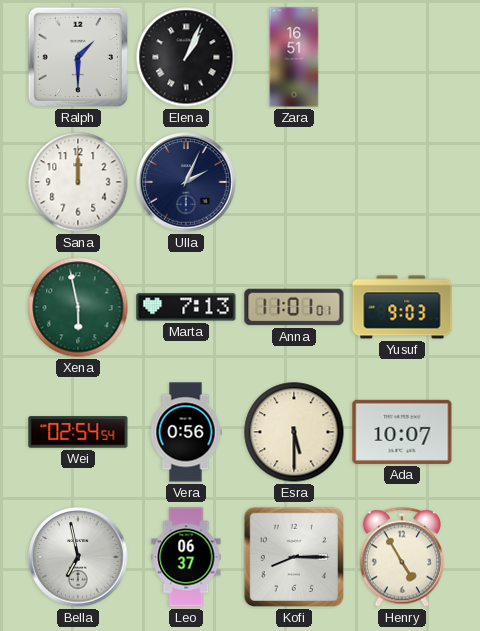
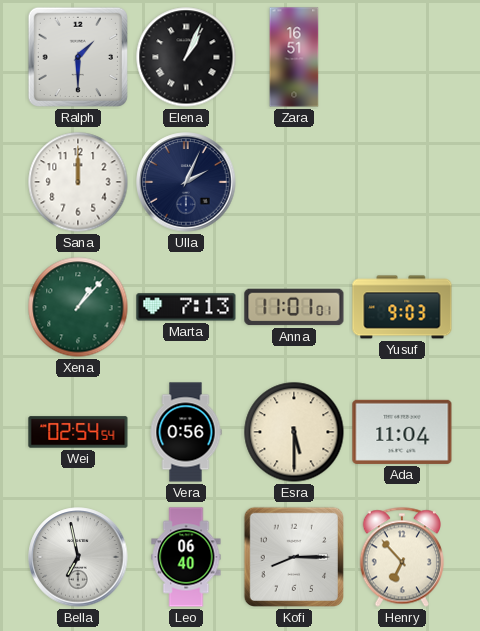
Xena: 5:58 -> 1:07 (78, 307)
Ada: 10:07 -> 11:04 (402, 432)
Leo: 06:37 -> 06:40 (186, 557)
Henry: 4:55 -> 6:53 (402, 557)
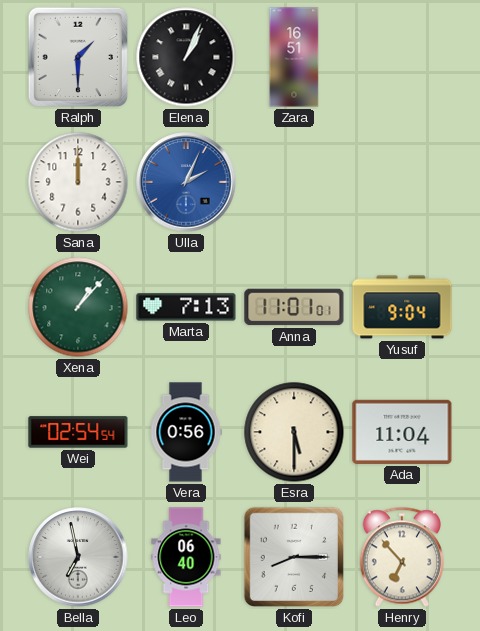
Ulla dial: navy -> blue (186, 182)
Yusuf: 9:03 -> 9:04 (402, 307)
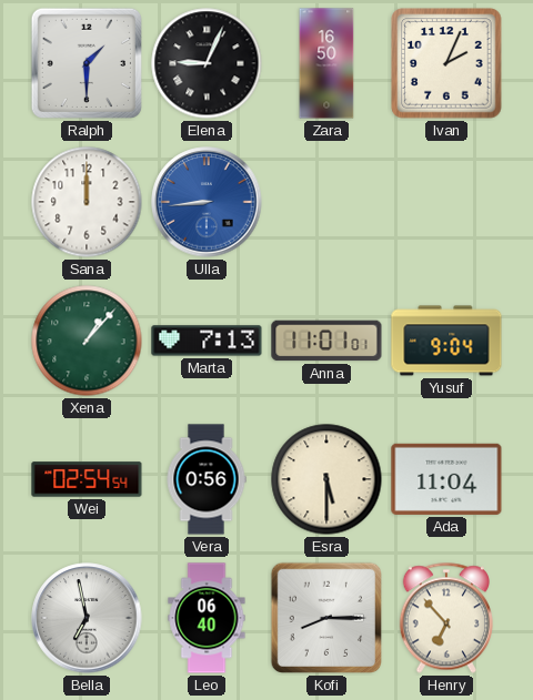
Elena: 1:04 -> 9:04 (207, 63)
Zara: 16:51 -> 16:50 (326, 63)
Ivan: none -> 2:04 (446, 63)
Ulla: 2:04 -> 8:44 (207, 202)
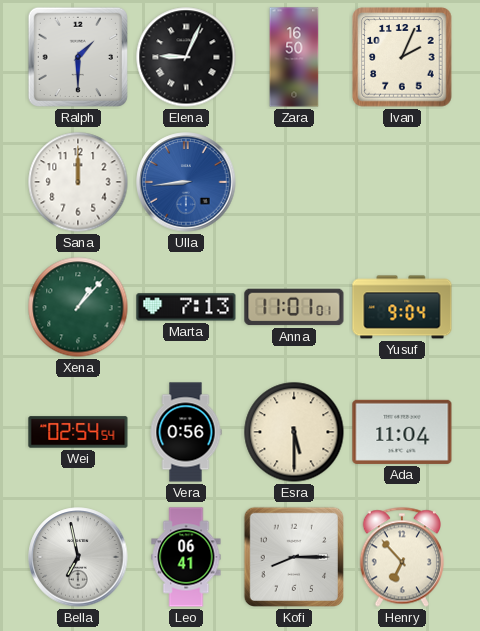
Leo: 06:40 -> 06:41 (186, 557)
